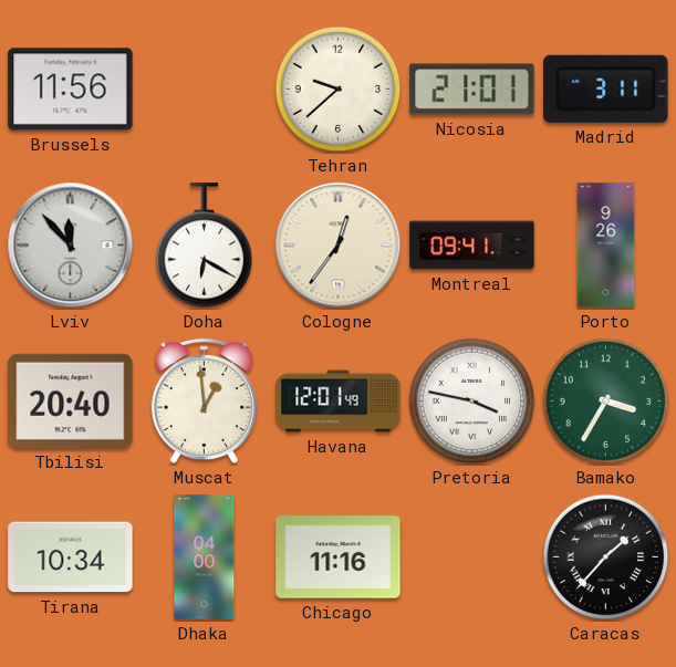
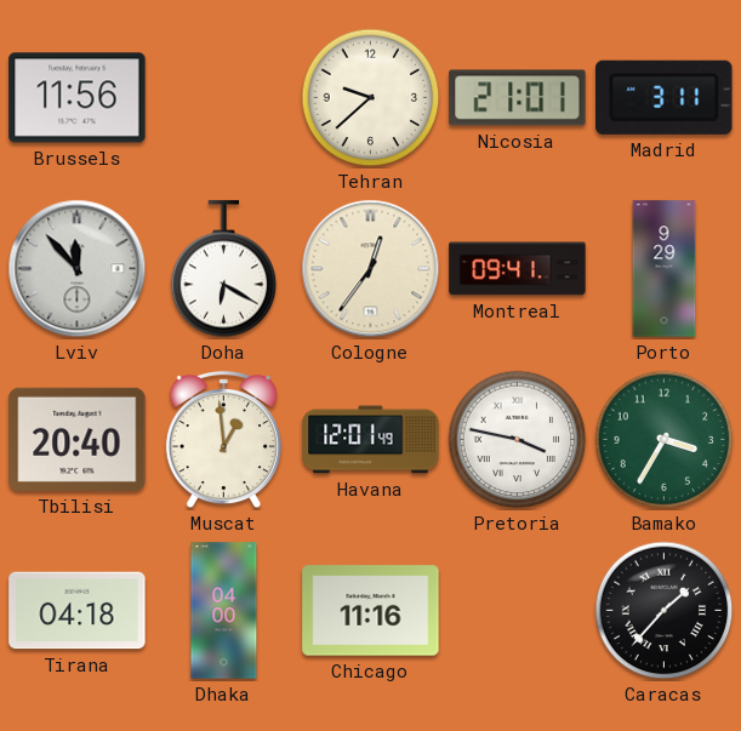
Porto: 9:26 -> 9:29 (665, 269)
Tirana: 10:34 -> 04:18 (78, 611)
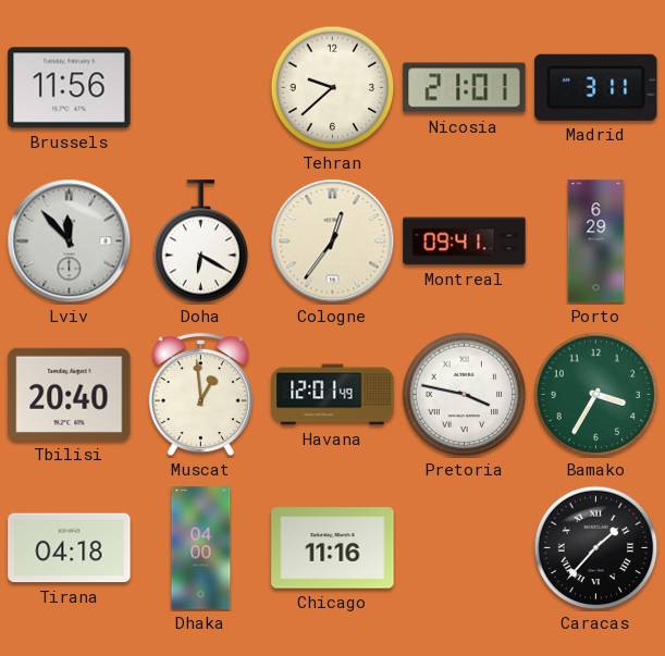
Porto: 9:29 -> 6:29 (596, 242)
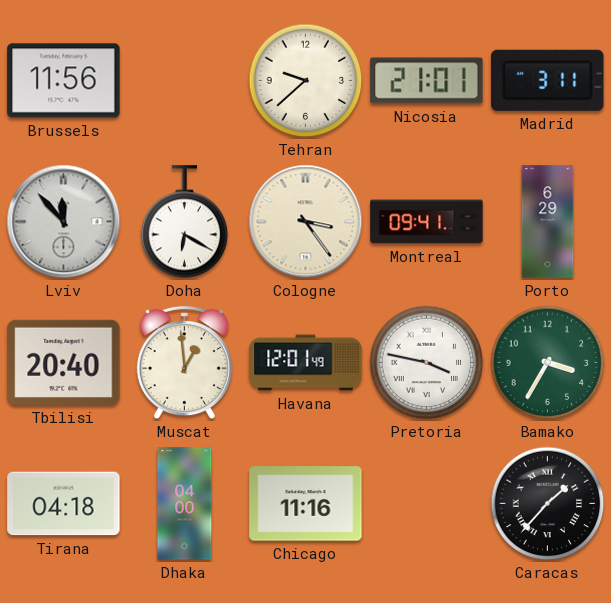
Cologne: 12:36 -> 3:24 (306, 222)
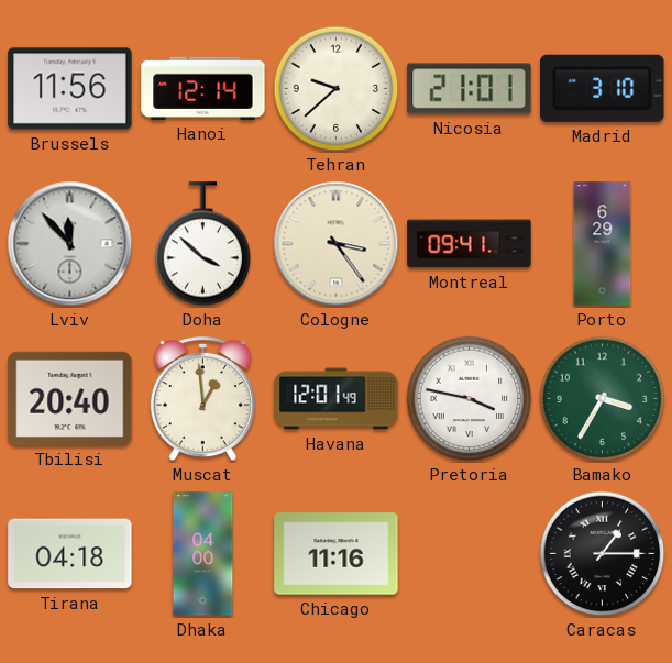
Hanoi: none -> 12:14 (203, 88)
Madrid: 3:11 -> 3:10 (603, 88)
Doha: 6:20 -> 3:52 (203, 244)
Caracas: 1:37 -> 1:15 (603, 554)
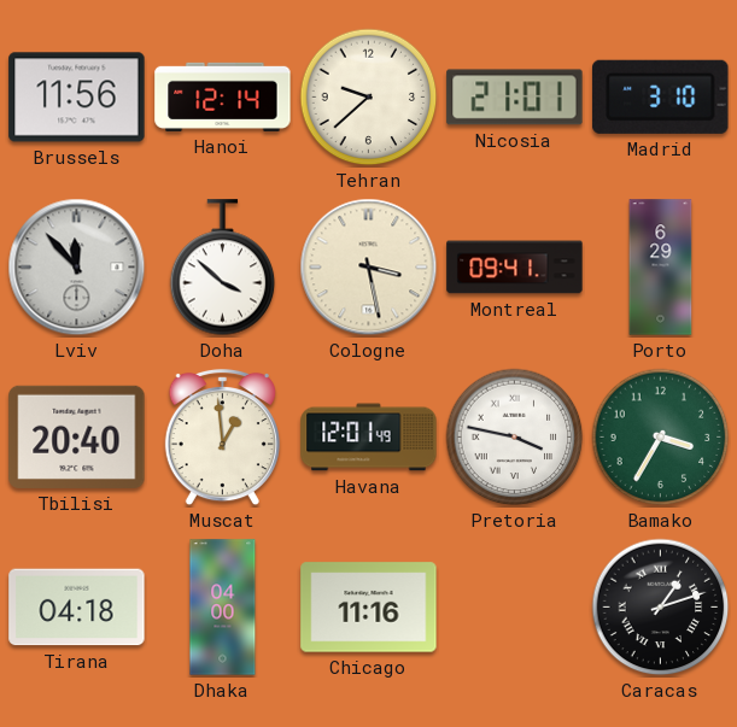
Cologne: 3:24 -> 3:28 (369, 268)
Caracas: 1:15 -> 1:12 (661, 608)
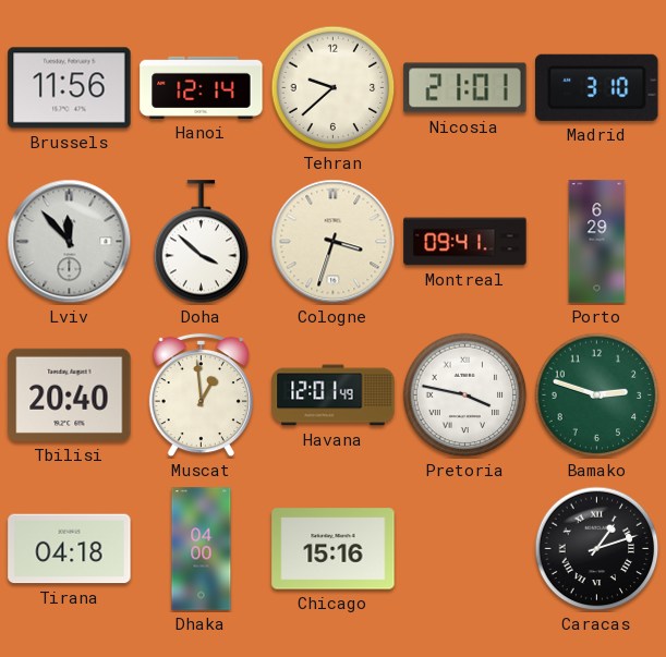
Cologne: 3:28 -> 3:33 (334, 242)
Bamako: 3:35 -> 2:48 (597, 396)
Chicago: 11:16 -> 15:16 (334, 549)
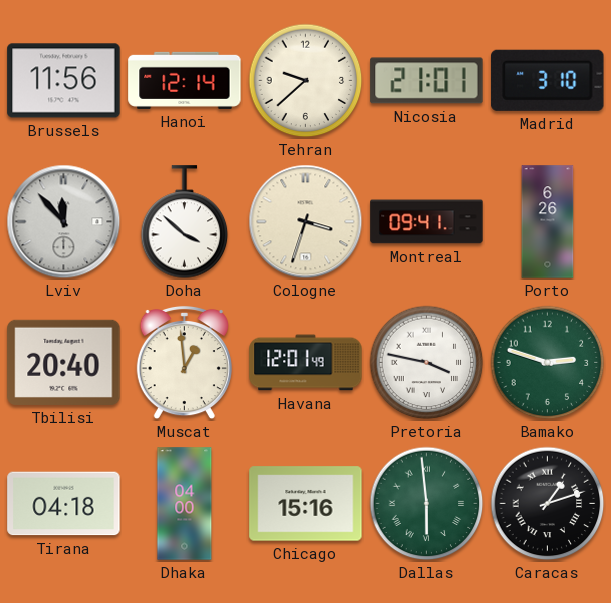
Porto: 6:29 -> 6:26 (548, 222)
Dallas: none -> 5:59 (427, 504)
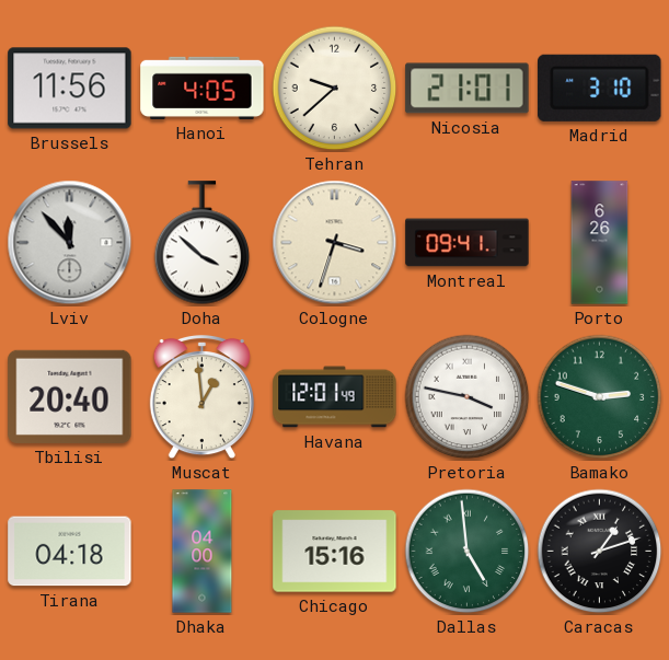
Hanoi: 12:14 -> 4:05 (203, 88)
Dallas: 5:59 -> 4:59 (468, 552)
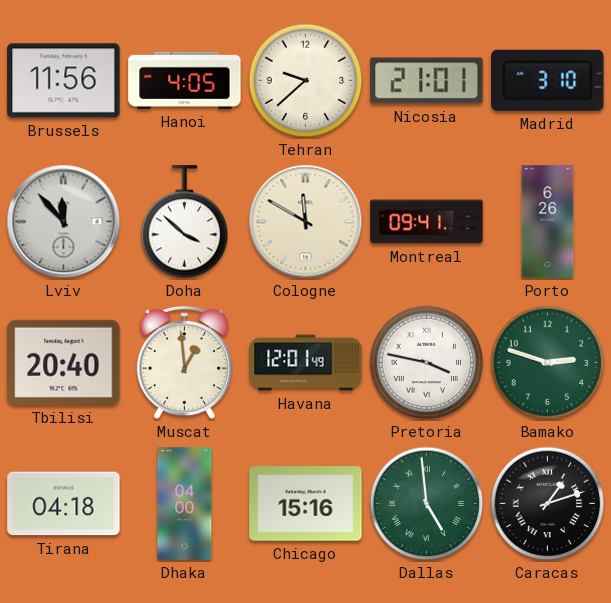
Cologne: 3:33 -> 11:50 (306, 222)
